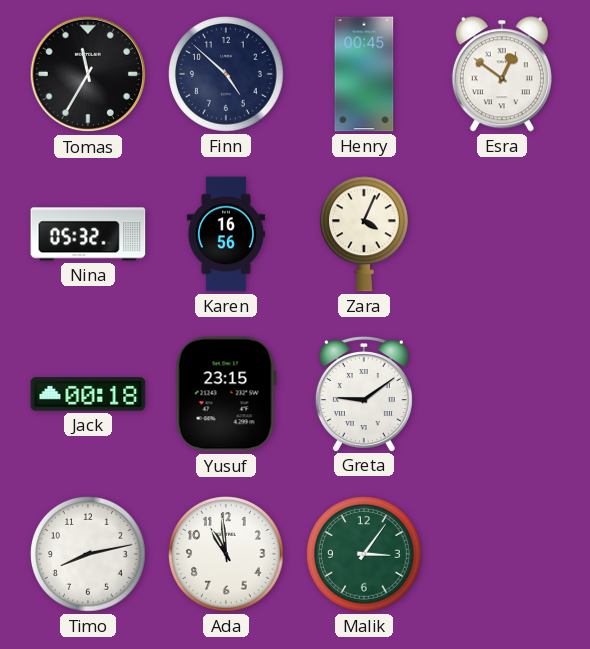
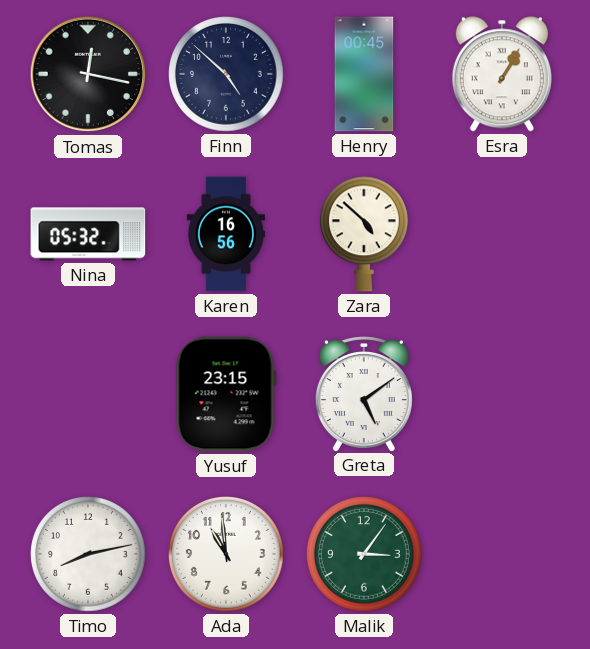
Tomas: 11:35 -> 12:17 (88, 74)
Esra: 12:51 -> 1:05 (502, 74)
Zara: 4:04 -> 4:52 (364, 234)
Jack: 00:18 -> none (88, 394)
Greta: 9:09 -> 5:09 (364, 394)
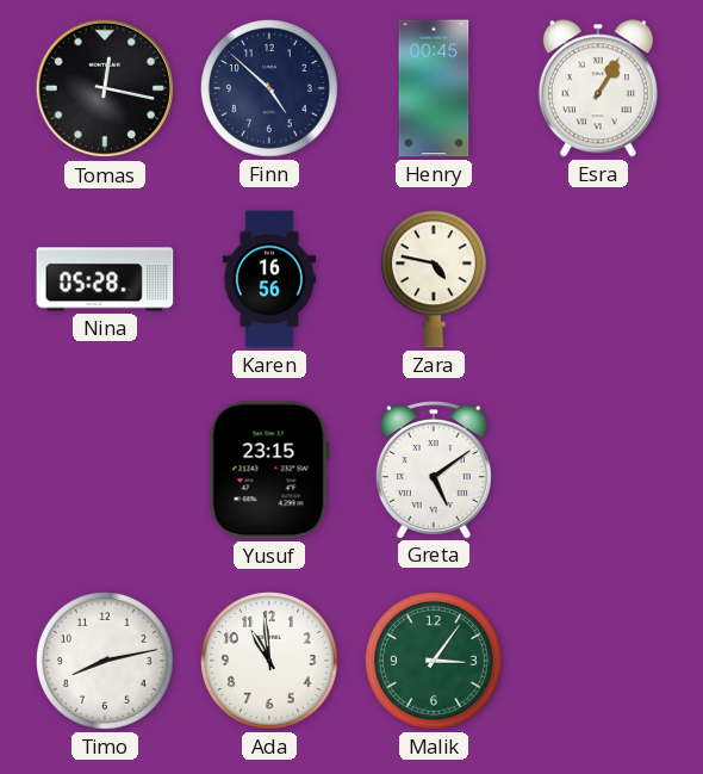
Nina: 05:32 -> 05:28 (105, 279)
Zara: 4:52 -> 4:47 (434, 279)
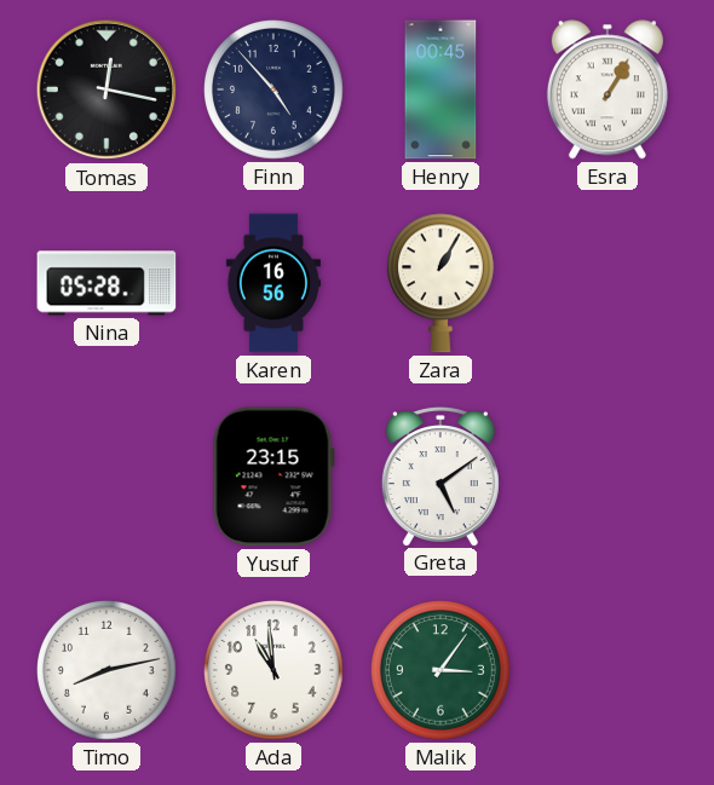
Finn: 4:52 -> 4:53 (275, 91)
Zara: 4:47 -> 1:05 (441, 283)
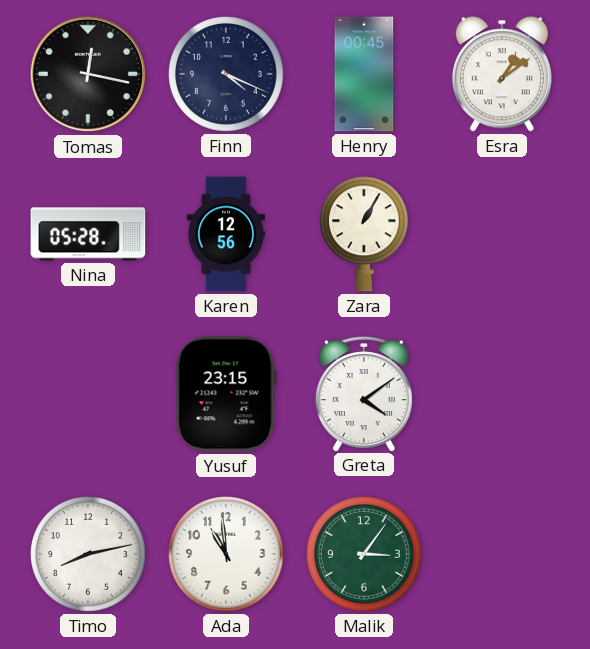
Finn: 4:53 -> 4:19 (227, 75)
Esra: 1:05 -> 1:09 (502, 74)
Karen: 16:56 -> 12:56 (226, 234)
Greta: 5:09 -> 4:09 (364, 394)
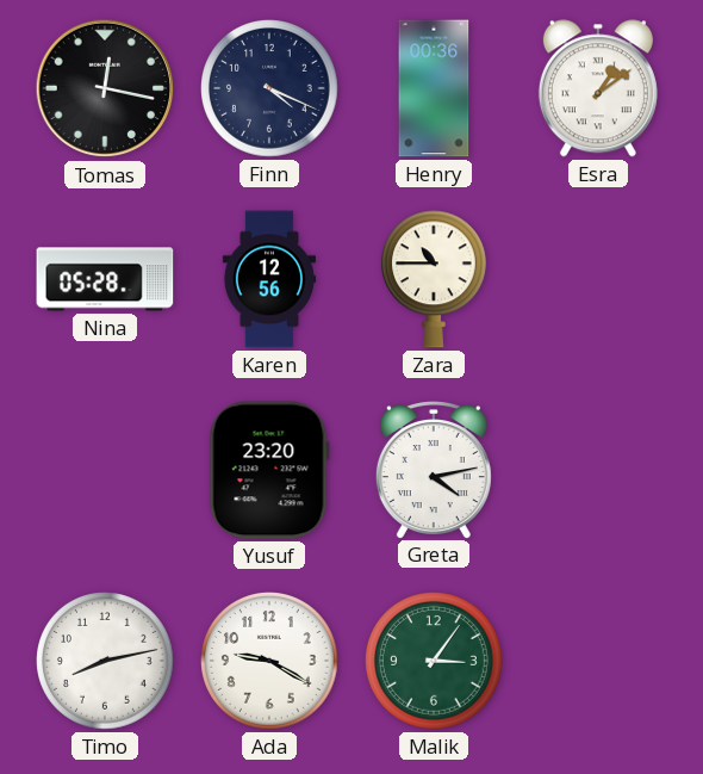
Henry: 00:45 -> 00:36 (434, 88)
Zara: 1:05 -> 10:45 (434, 279)
Yusuf: 23:15 -> 23:20 (269, 470)
Greta: 4:09 -> 4:13 (434, 470)
Ada: 10:59 -> 9:20 (270, 662)
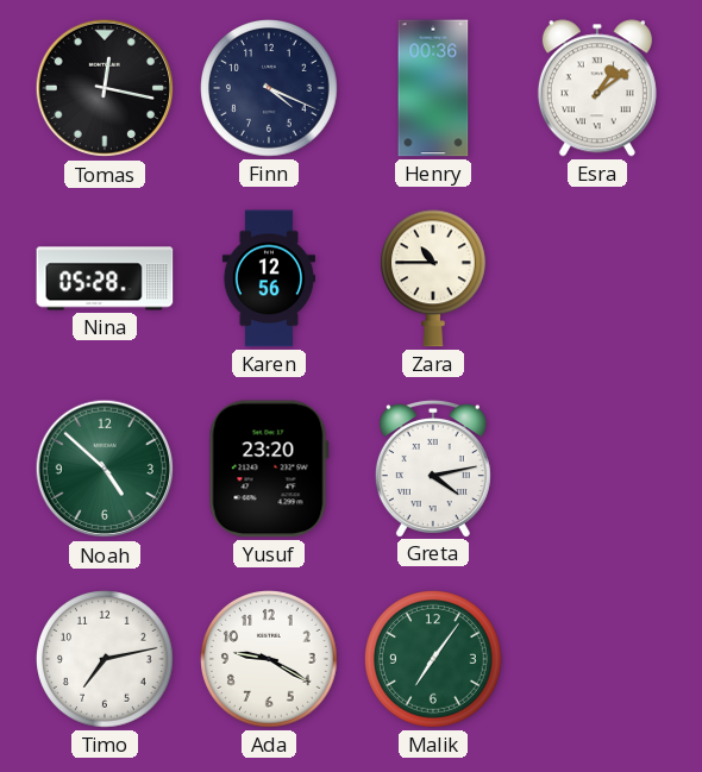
Noah: none -> 4:52 (105, 469)
Timo: 8:13 -> 7:13 (106, 660)
Malik: 3:06 -> 7:06 (434, 660)
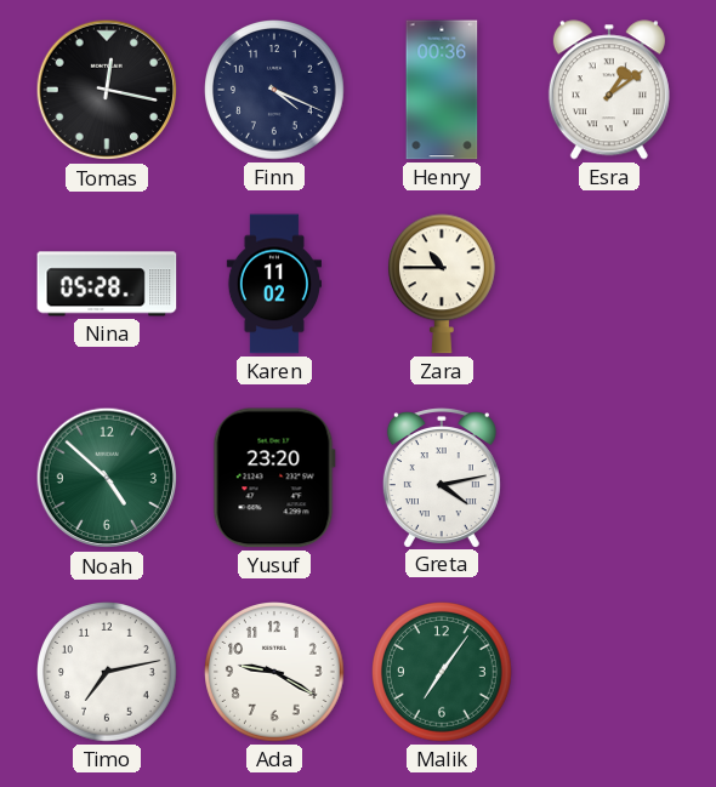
Karen: 12:56 -> 11:02 (274, 284)
